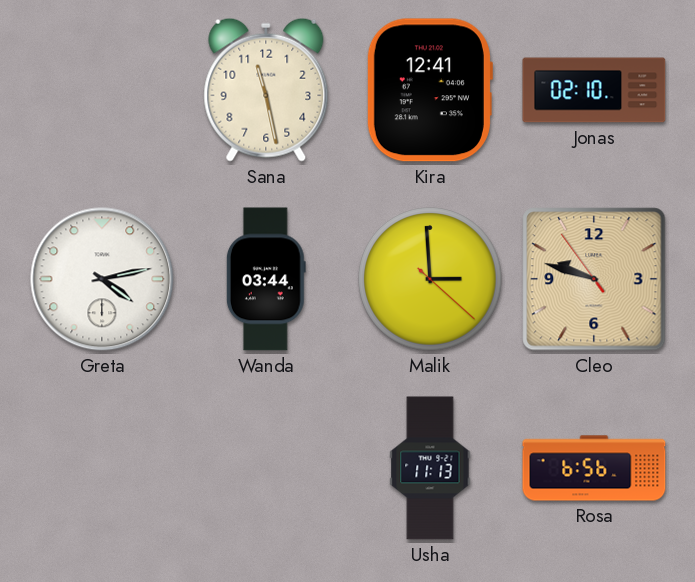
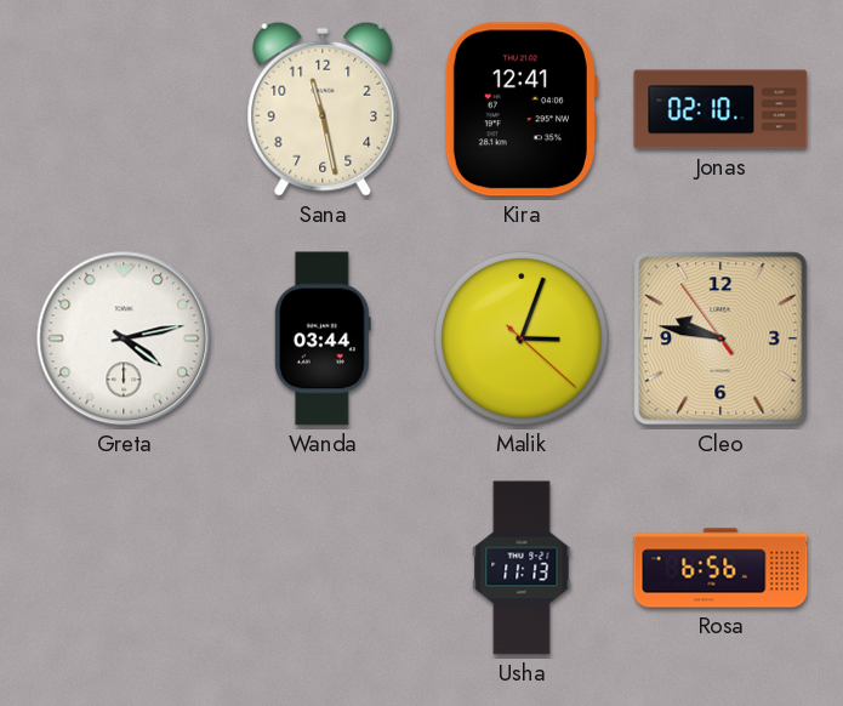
Malik: 2:59 -> 3:03 (522, 338)
Cleo: 9:47 -> 9:46 (720, 338)
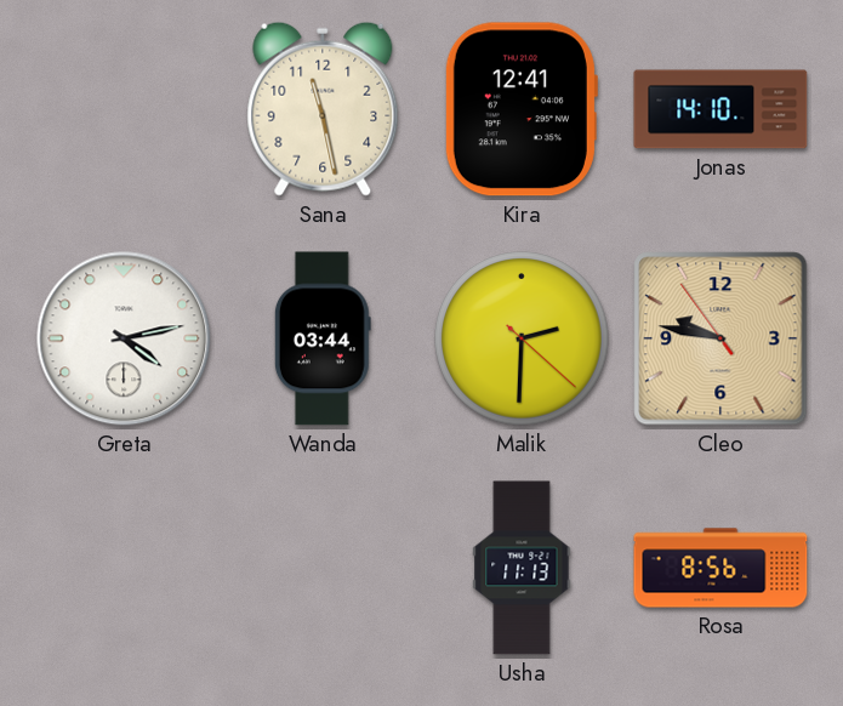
Jonas: 02:10 -> 14:10 (720, 109)
Malik: 3:03 -> 2:30 (522, 338)
Rosa: 6:56 -> 8:56 (720, 568)
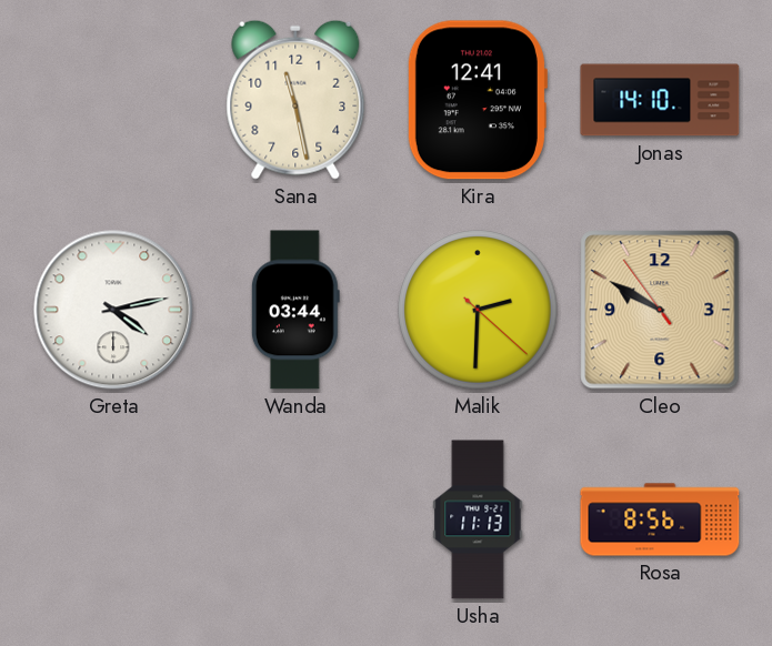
Cleo: 9:46 -> 9:49 (660, 310)
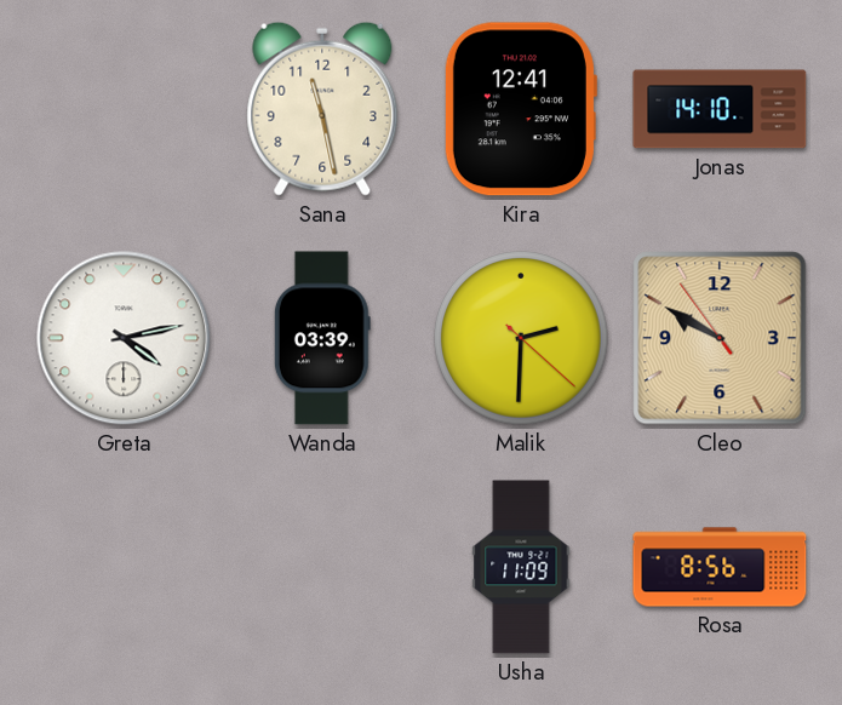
Wanda: 03:44 -> 03:39 (322, 338)
Usha: 11:13 -> 11:09 (521, 567)
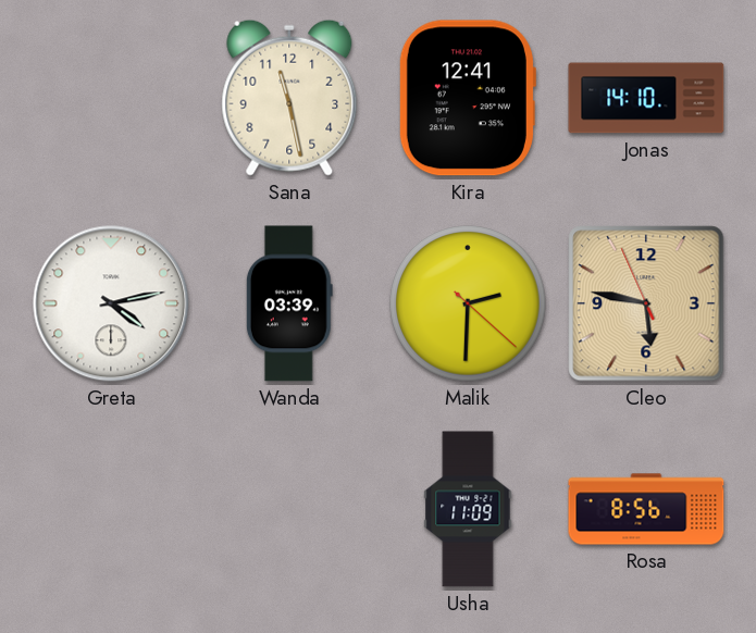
Cleo: 9:49 -> 5:46 (646, 303)
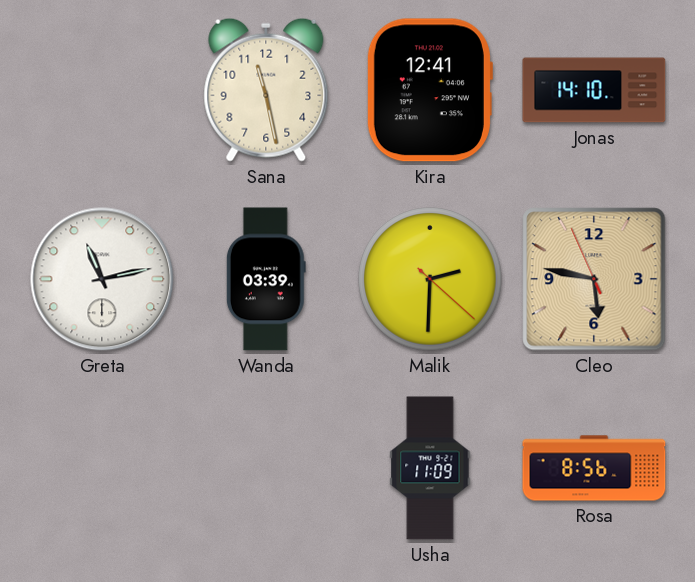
Greta: 4:13 -> 11:13 (102, 279)
